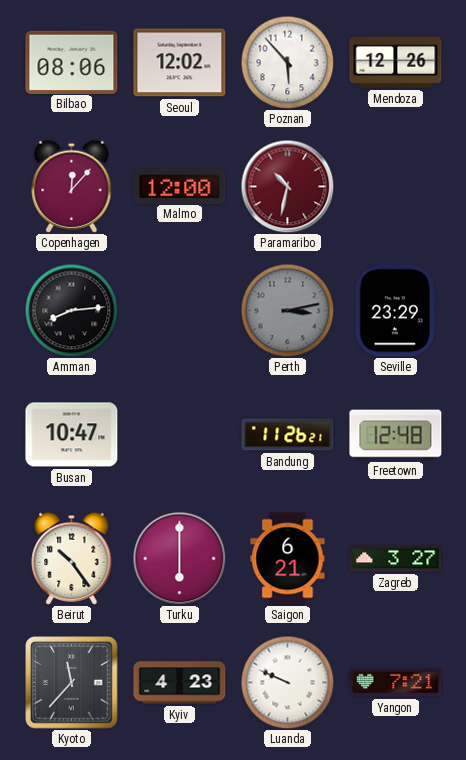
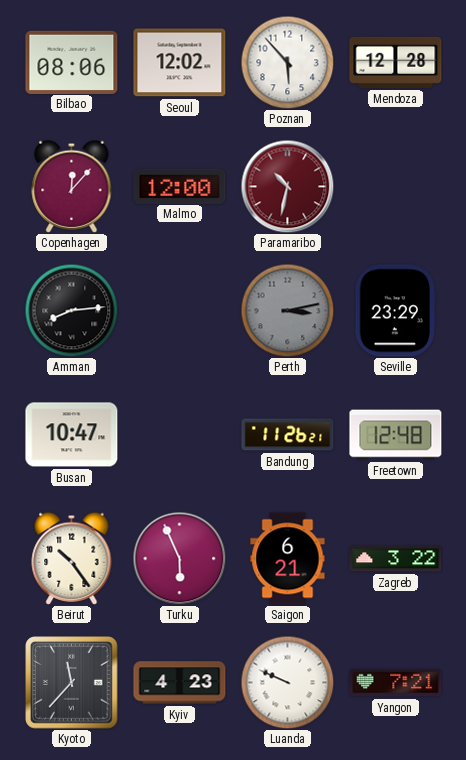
Mendoza: 12:26 -> 12:28 (396, 62)
Turku: 6:00 -> 5:56 (179, 558)
Zagreb: 3:27 -> 3:22 (396, 559)
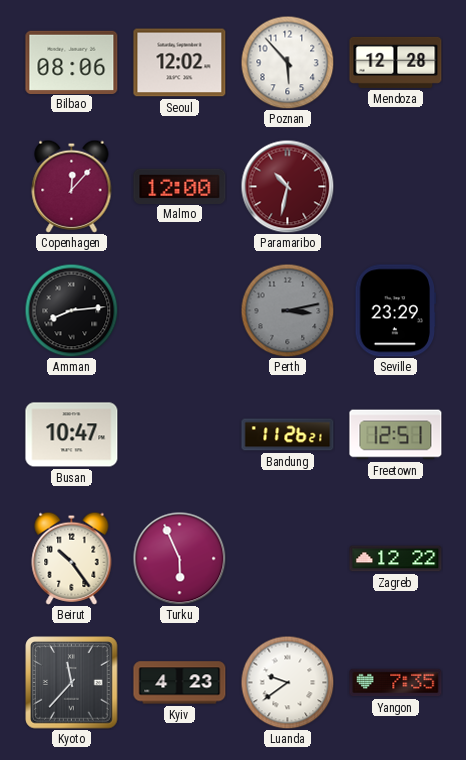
Freetown: 12:48 -> 12:51 (396, 435)
Saigon: 6:21 -> none (288, 559)
Zagreb: 3:22 -> 12:22 (396, 559)
Luanda: 9:49 -> 9:39 (287, 682)
Yangon: 7:21 -> 7:35 (396, 683)
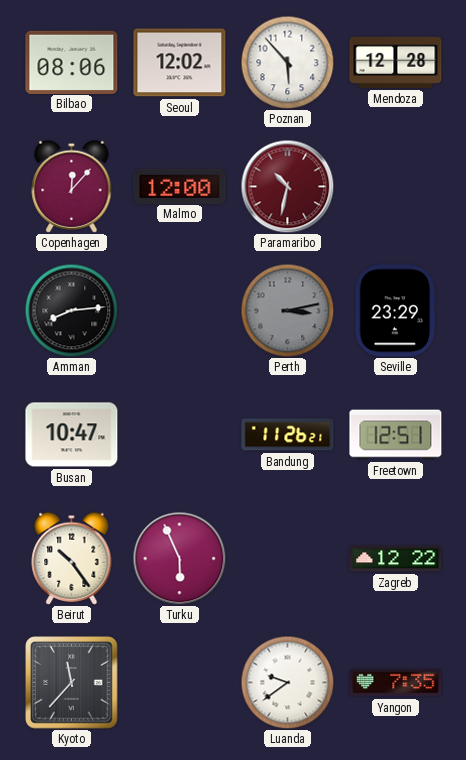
Kyiv: 4:23 -> none (180, 683)
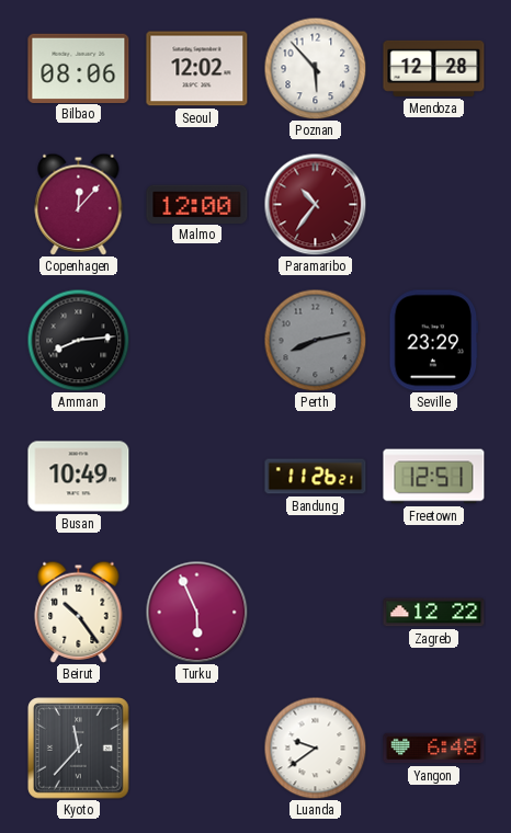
Paramaribo: 10:32 -> 10:36 (315, 204)
Perth: 3:13 -> 8:13 (315, 340)
Busan: 10:47 -> 10:49 (79, 477)
Yangon: 7:35 -> 6:48 (434, 749)
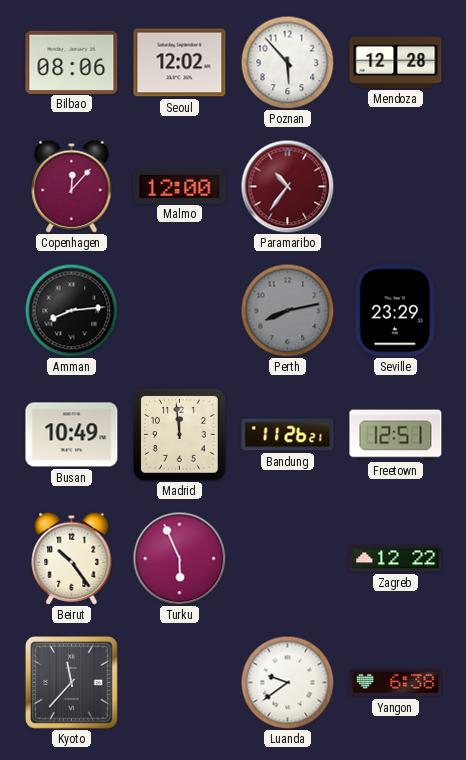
Madrid: none -> 11:59 (180, 435)
Yangon: 6:48 -> 6:38 (396, 683)
